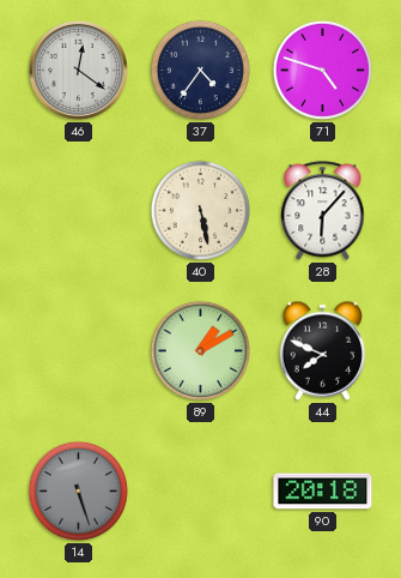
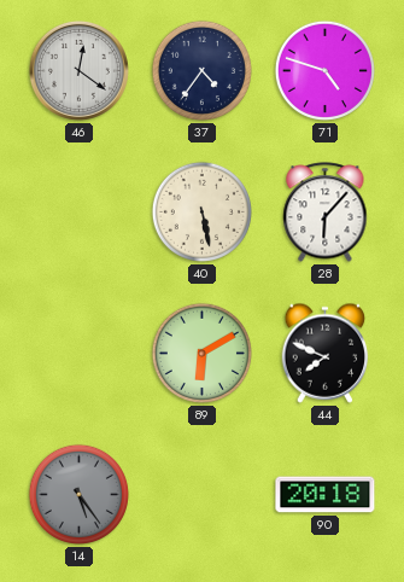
89: 1:10 -> 6:10 (201, 353)
14: 5:27 -> 5:24 (78, 494)
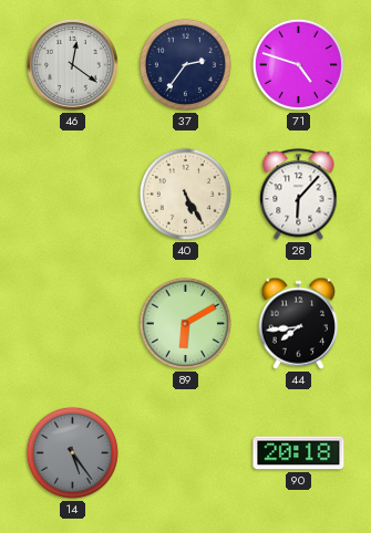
37: 4:36 -> 2:36 (185, 64)
40: 5:28 -> 5:25 (185, 194)
44: 7:49 -> 7:44 (299, 323)
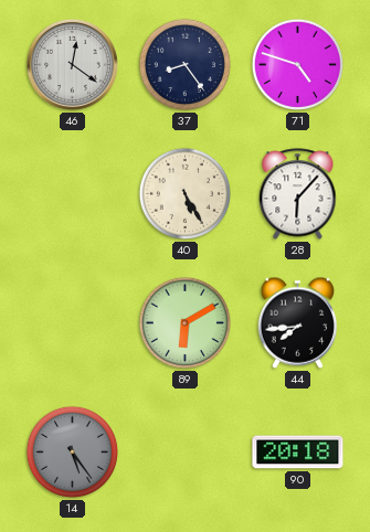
37: 2:36 -> 8:24 (184, 64)
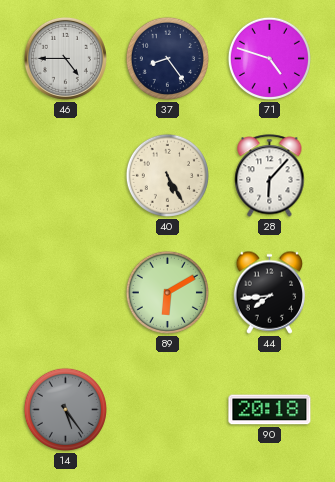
46: 12:21 -> 4:45 (65, 58)
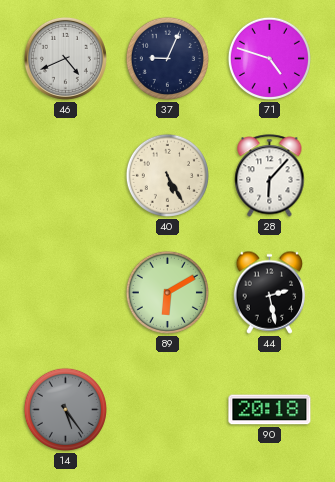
46: 4:45 -> 4:41 (65, 58)
37: 8:24 -> 9:04 (167, 58)
44: 7:44 -> 2:28 (270, 292)
